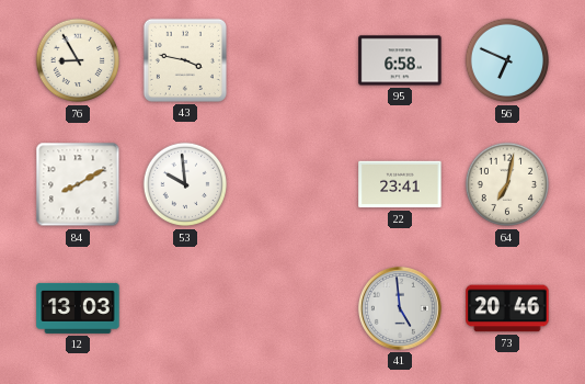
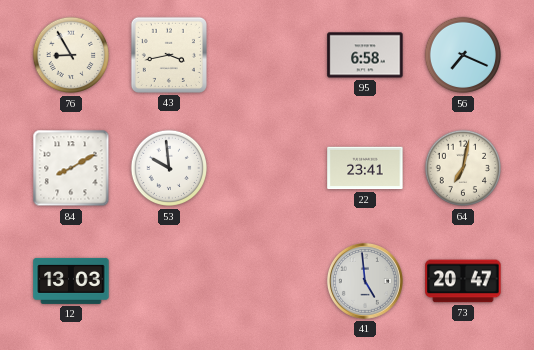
43: 3:47 -> 3:43 (169, 55)
56: 6:49 -> 7:19 (463, 55)
73: 20:46 -> 20:47 (463, 281)
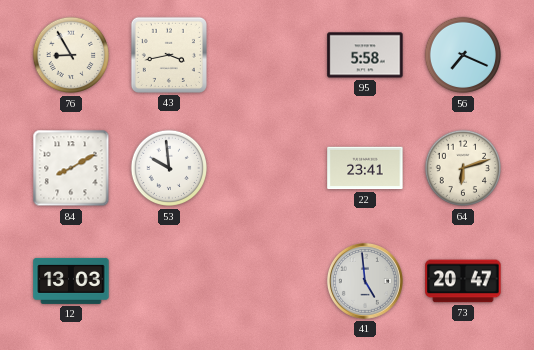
95: 6:58 -> 5:58 (365, 55)
64: 7:02 -> 6:12 (463, 168)
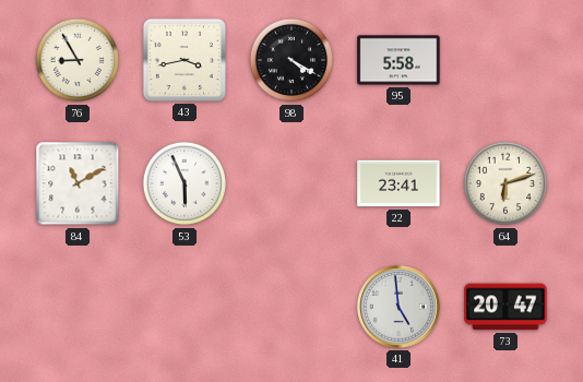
98: none -> 4:20 (291, 60)
56: 7:19 -> none (463, 55)
84: 8:10 -> 11:10 (78, 183)
53: 9:59 -> 5:56 (185, 183)
12: 13:03 -> none (71, 281)
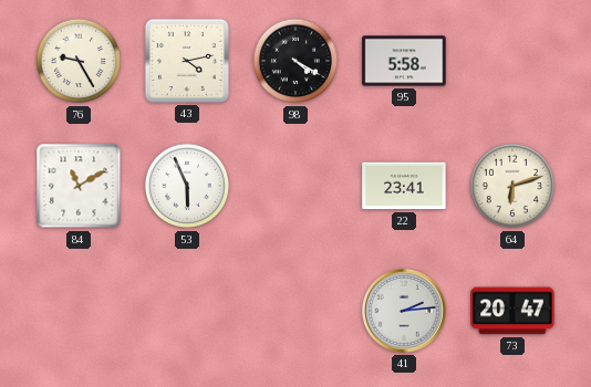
76: 8:55 -> 9:25 (79, 61)
43: 3:43 -> 4:13 (187, 61)
41: 4:59 -> 2:14 (404, 311)
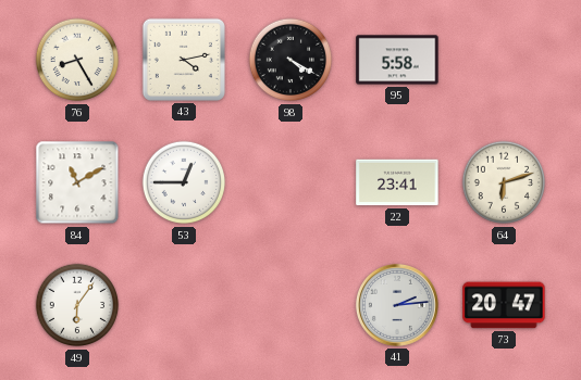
76: 9:25 -> 8:25 (77, 60)
53: 5:56 -> 12:45 (184, 182)
49: none -> 6:06 (77, 305)
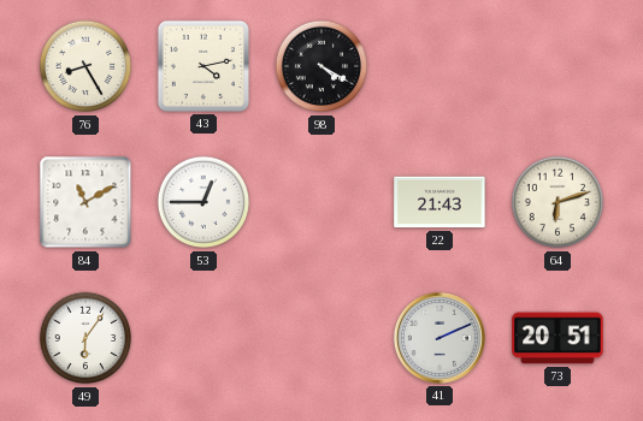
95: 5:58 -> none (397, 60)
22: 23:41 -> 21:43 (440, 202)
41: 2:14 -> 2:11 (440, 338)
73: 20:47 -> 20:51 (558, 338)
